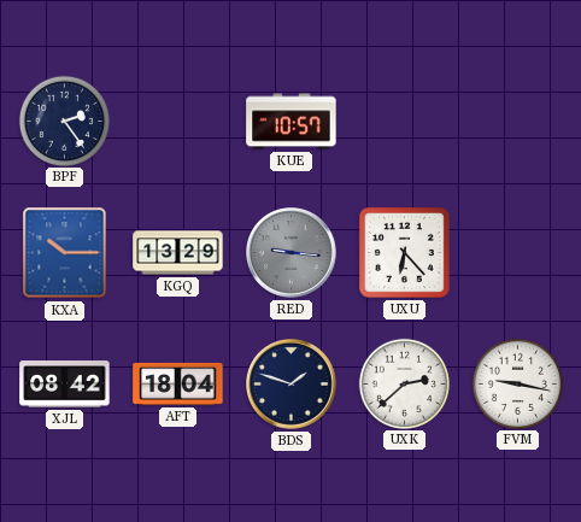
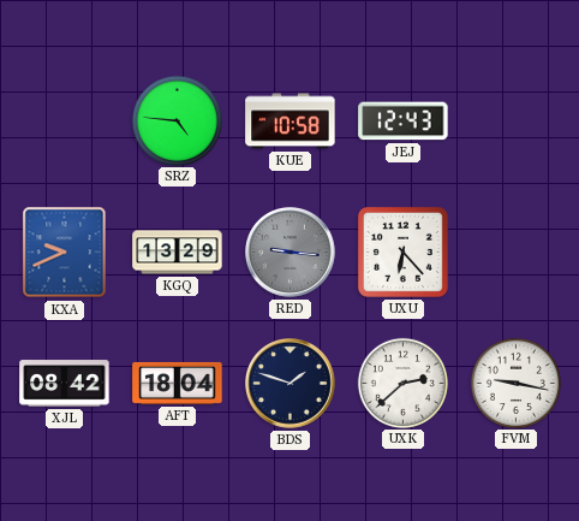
BPF: 2:24 -> none (64, 121)
SRZ: none -> 4:46 (177, 120)
KUE: 10:57 -> 10:58 (291, 122)
JEJ: none -> 12:43 (404, 122)
KXA: 10:15 -> 9:41 (65, 253)
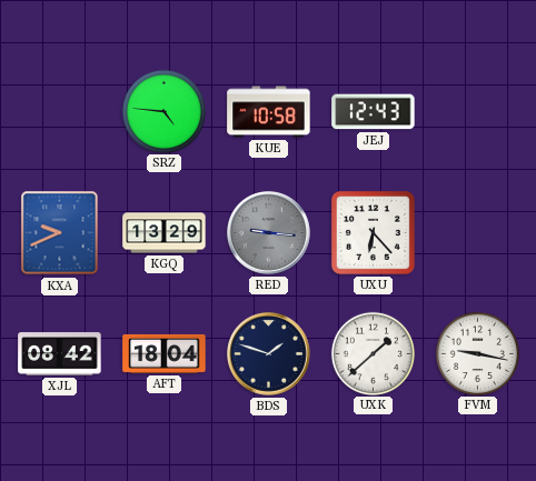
UXK: 2:38 -> 1:38 (373, 353)
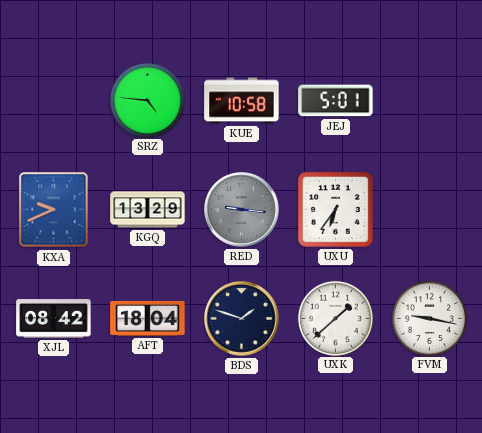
JEJ: 12:43 -> 5:01 (336, 101)
UXU: 6:23 -> 6:36 (335, 209)
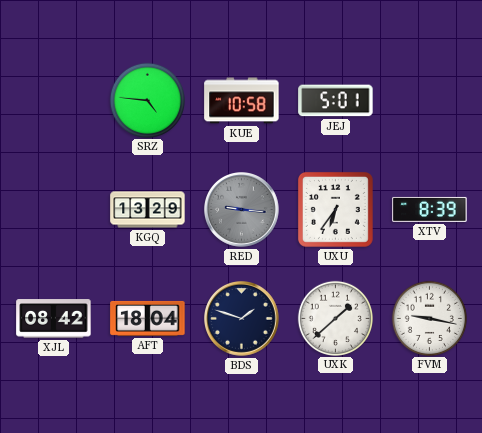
KXA: 9:41 -> none (54, 210)
XTV: none -> 8:39 (430, 209)
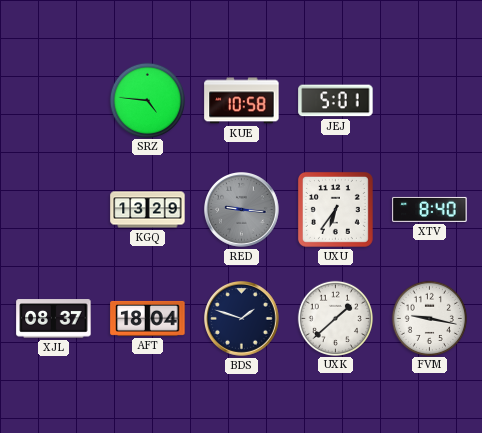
XTV: 8:39 -> 8:40 (430, 209)
XJL: 08:42 -> 08:37 (54, 319)
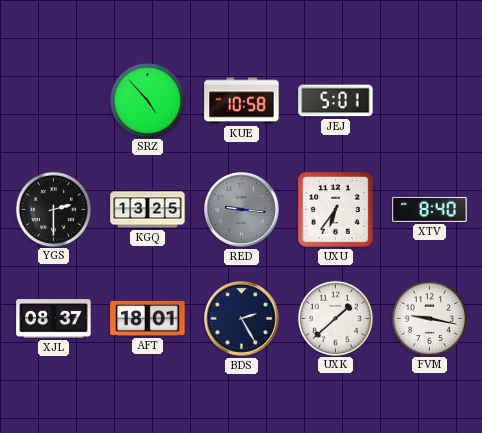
SRZ: 4:46 -> 4:53 (147, 100)
YGS: none -> 2:30 (53, 209)
KGQ: 13:29 -> 13:25 (148, 210)
AFT: 18:04 -> 18:01 (148, 318)
BDS: 1:48 -> 2:25 (242, 319)
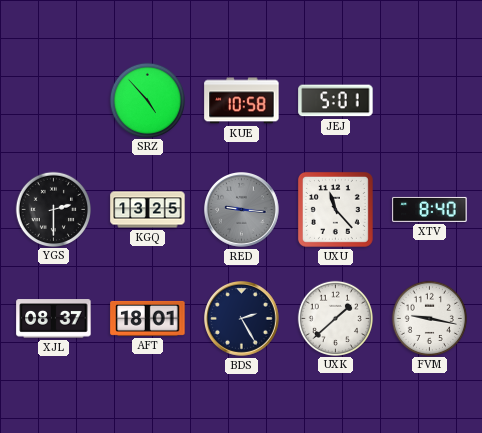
UXU: 6:36 -> 11:23 (335, 209)
